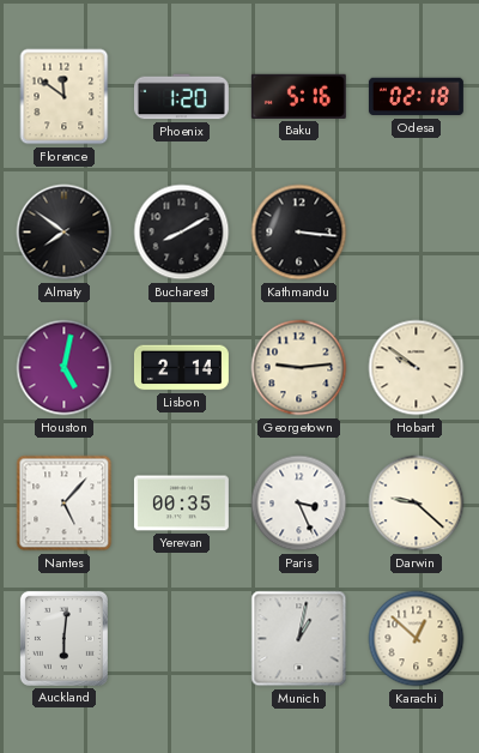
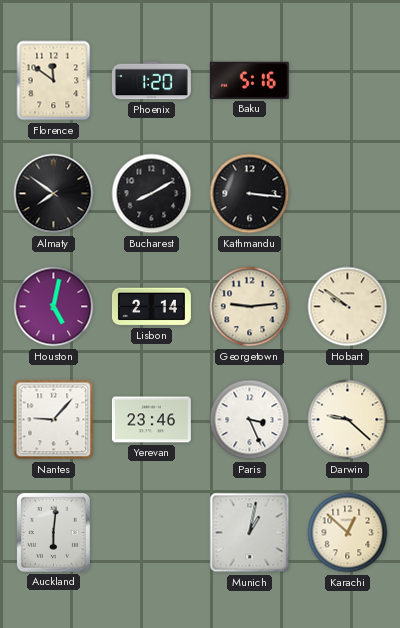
Odesa: 02:18 -> none (416, 97)
Nantes: 5:07 -> 9:07 (54, 420)
Yerevan: 00:35 -> 23:46 (151, 420)
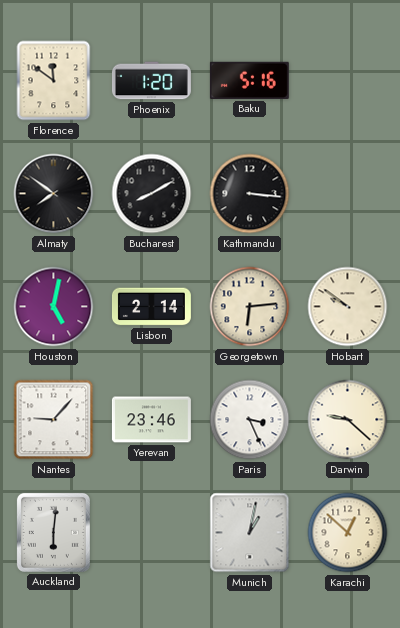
Georgetown: 9:14 -> 6:14 (250, 307)
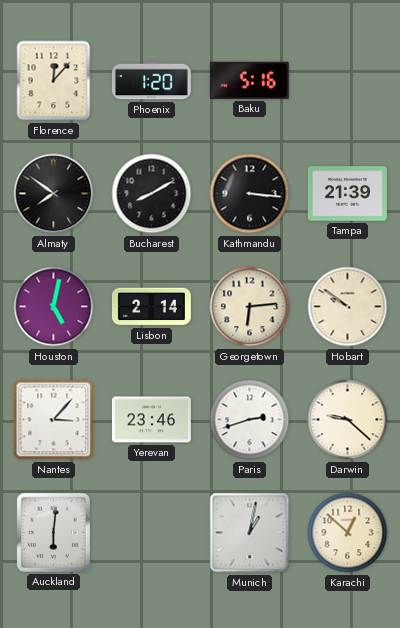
Florence: 11:51 -> 12:07 (54, 81)
Tampa: none -> 21:39 (347, 194)
Nantes: 9:07 -> 3:07 (54, 420)
Paris: 3:26 -> 2:42 (250, 420)
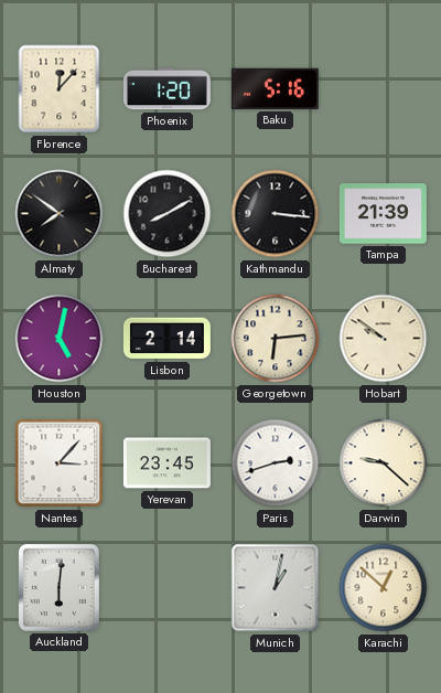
Yerevan: 23:46 -> 23:45 (166, 463)
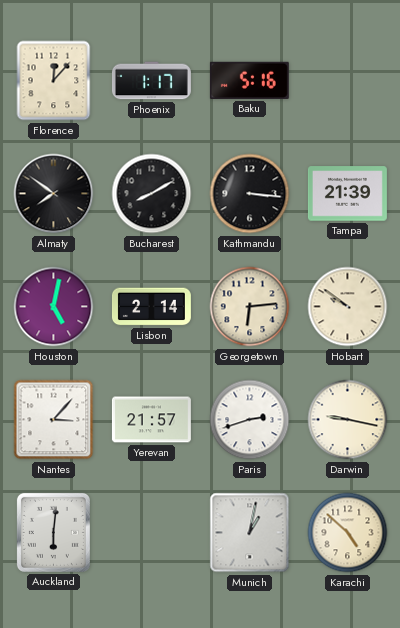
Phoenix: 1:20 -> 1:17 (151, 81)
Yerevan: 23:45 -> 21:57 (151, 420)
Darwin: 9:22 -> 9:17 (348, 420)
Karachi: 12:52 -> 4:52 (348, 533)
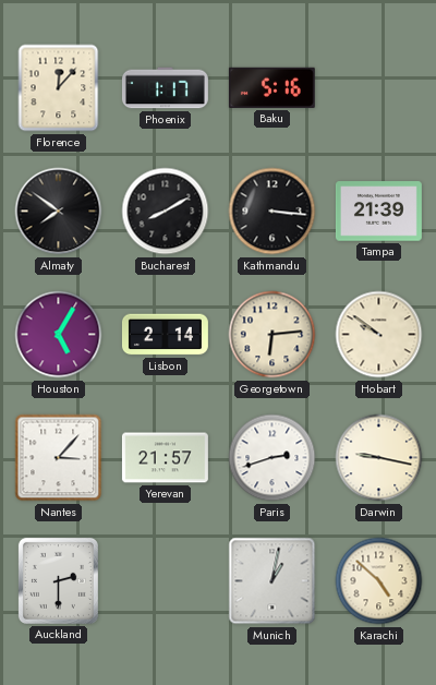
Houston: 5:02 -> 5:05 (59, 335)
Auckland: 6:01 -> 2:30 (58, 580)
